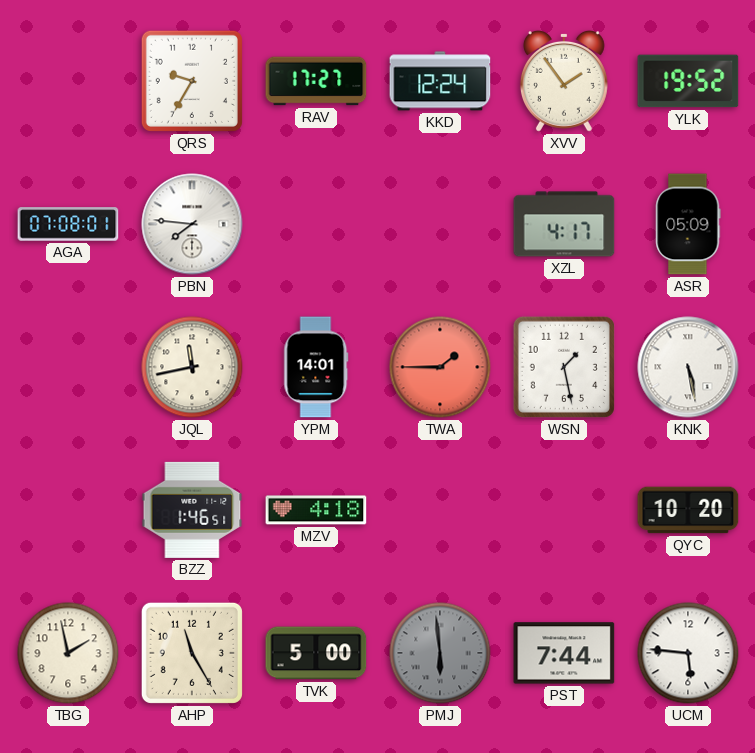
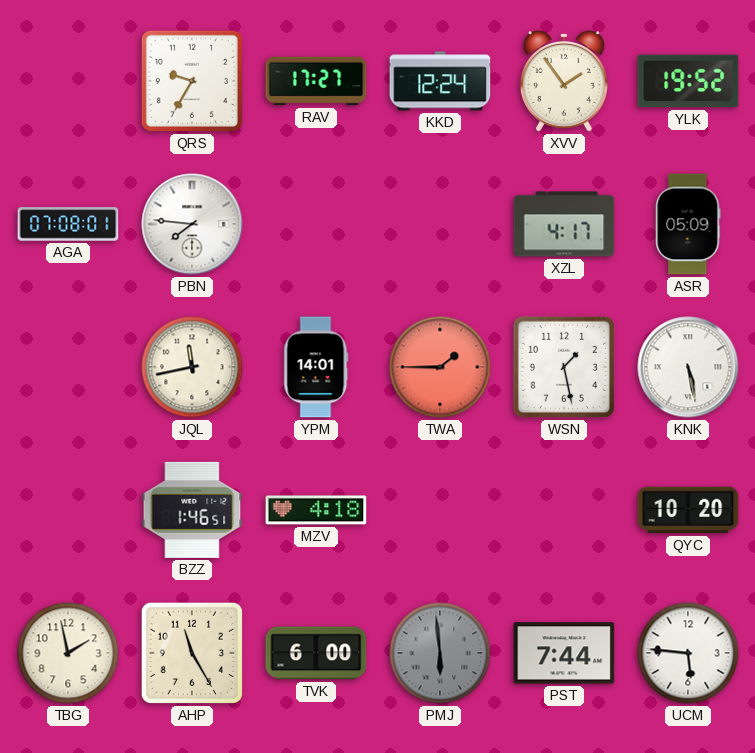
TVK: 5:00 -> 6:00 (316, 653)
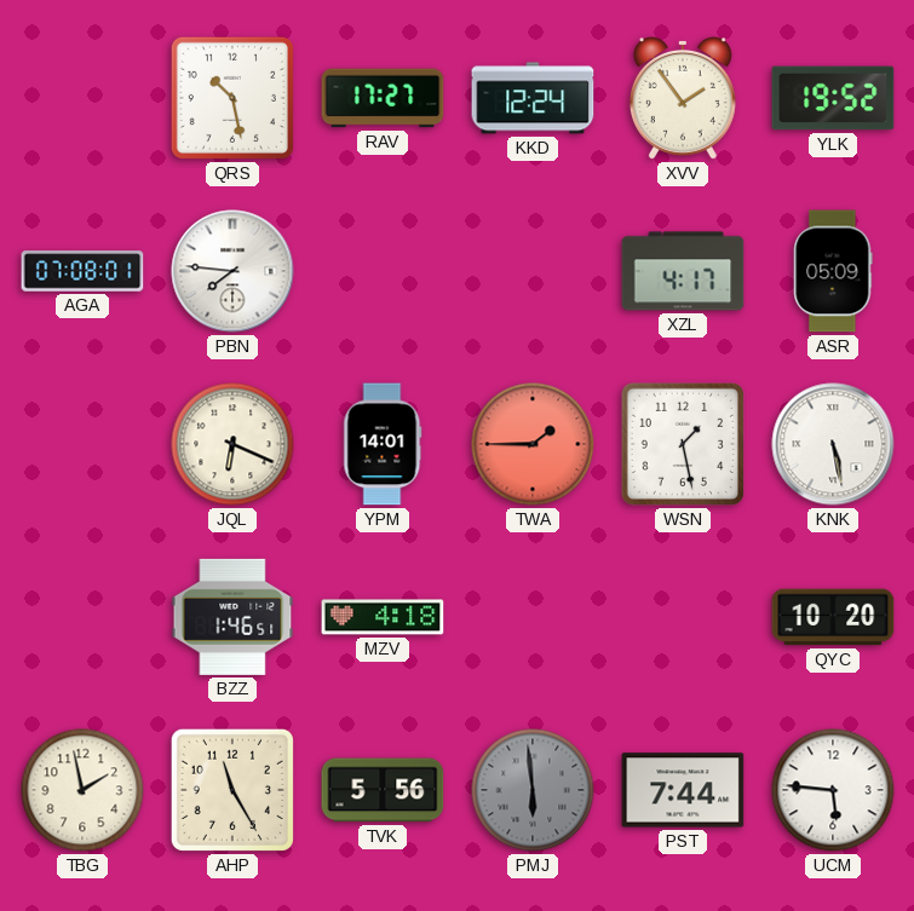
QRS: 9:35 -> 10:28 (232, 98)
JQL: 11:43 -> 6:19 (232, 444)
TVK: 6:00 -> 5:56 (383, 790)
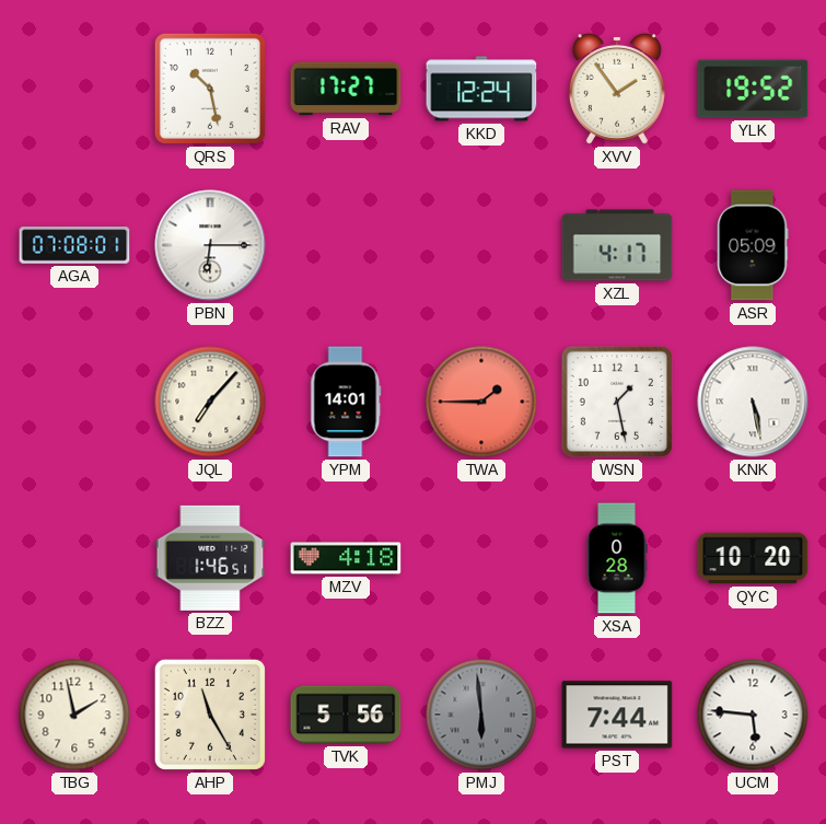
PBN: 7:46 -> 6:15 (210, 245)
JQL: 6:19 -> 7:07 (210, 402)
XSA: none -> 0:28 (617, 558)
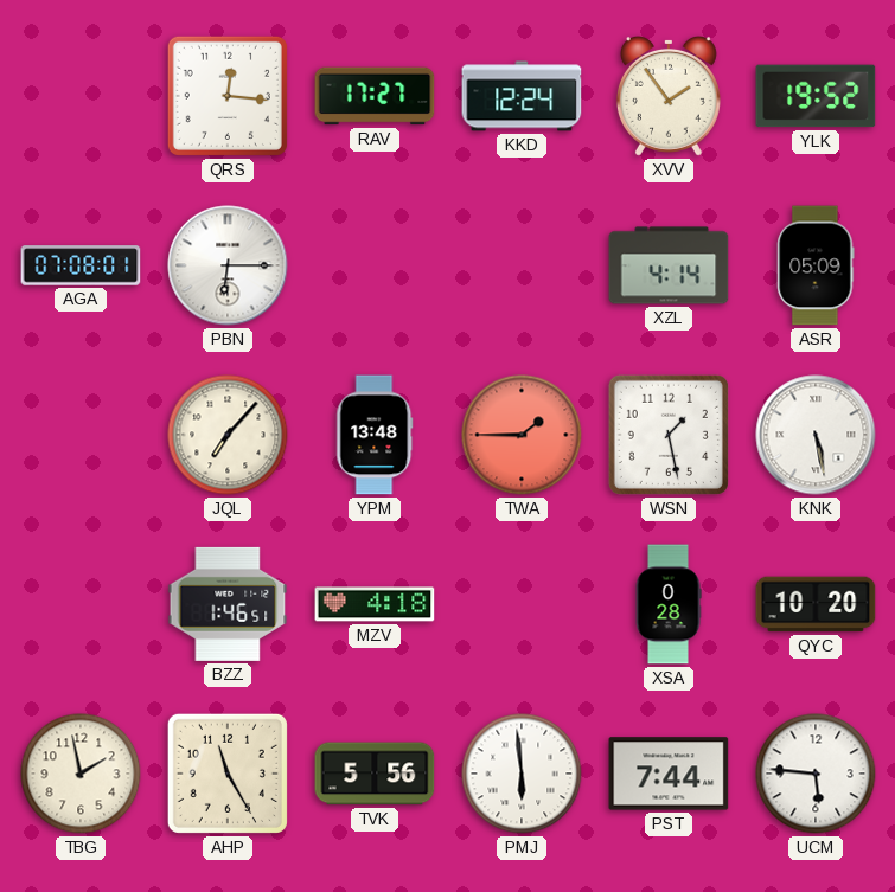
QRS: 10:28 -> 12:16 (228, 96)
XZL: 4:17 -> 4:14 (669, 265)
YPM: 14:01 -> 13:48 (375, 435)
PMJ dial: grey -> white (522, 774)
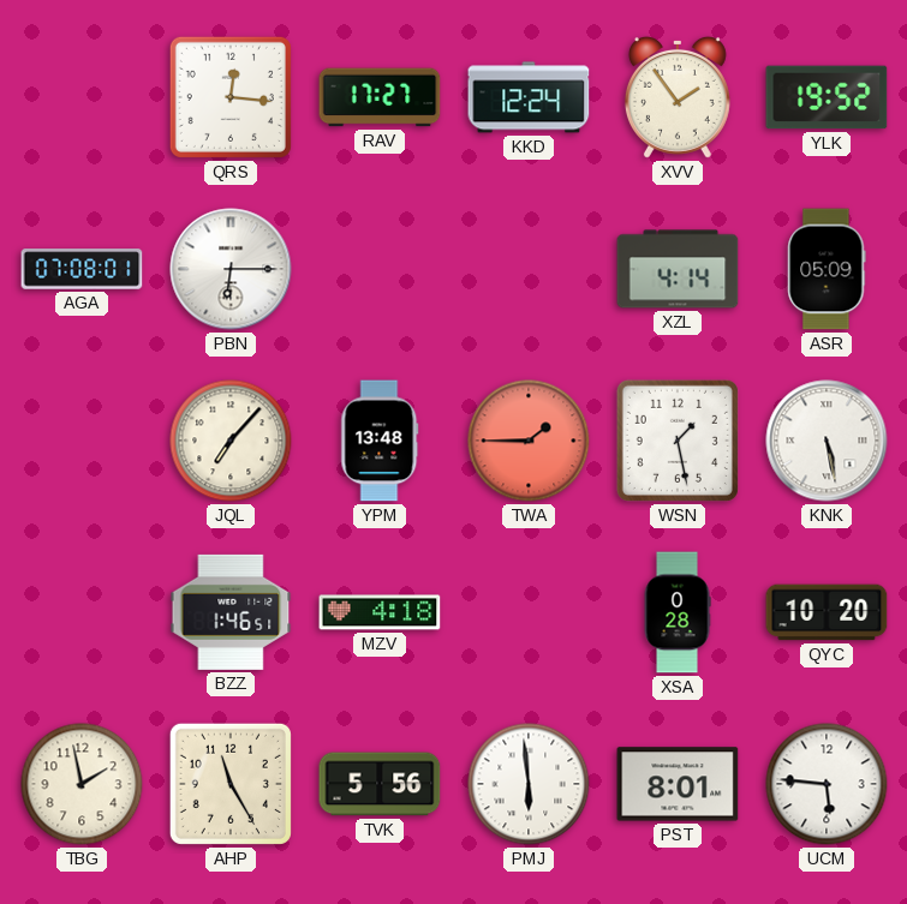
PST: 7:44 -> 8:01 (678, 784)
